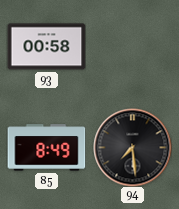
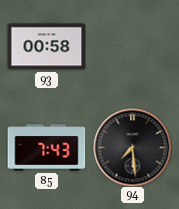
85: 8:49 -> 7:43 (46, 148)
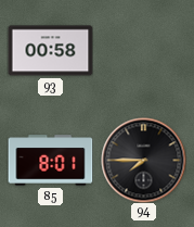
85: 7:43 -> 8:01 (50, 161)
94: 7:29 -> 7:45 (143, 160)
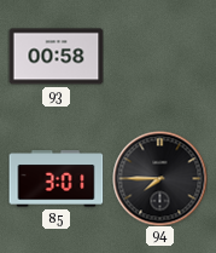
85: 8:01 -> 3:01 (56, 179)
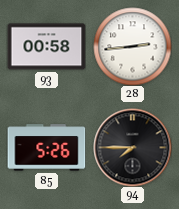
28: none -> 2:44 (132, 46)
85: 3:01 -> 5:26 (46, 148)
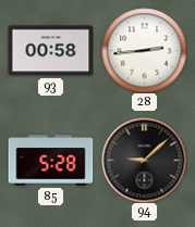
85: 5:26 -> 5:28 (50, 161)
94: 7:45 -> 9:08 (144, 160)
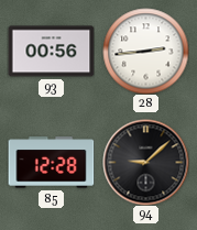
93: 00:58 -> 00:56 (51, 52)
85: 5:28 -> 12:28 (51, 163)
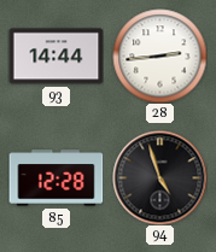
93: 00:56 -> 14:44 (56, 57)
94: 9:08 -> 4:57 (159, 177)
